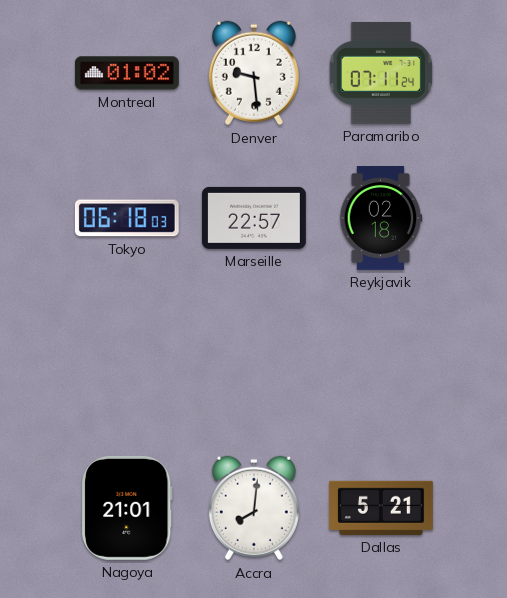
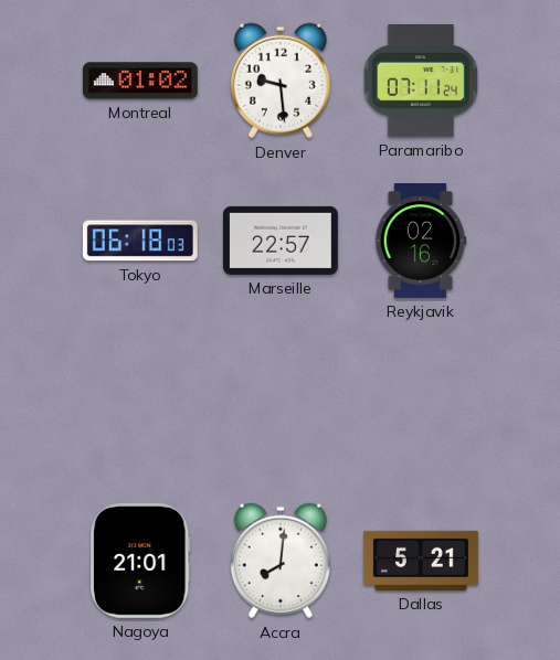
Reykjavik: 02:18 -> 02:16 (421, 242)
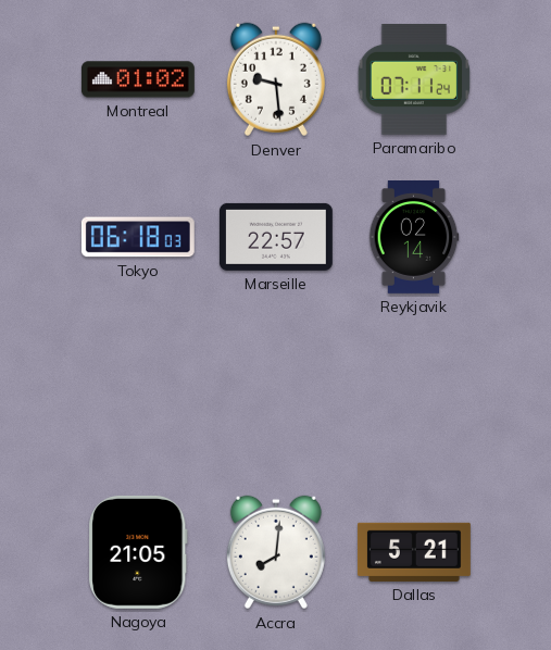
Reykjavik: 02:16 -> 02:14 (414, 238)
Nagoya: 21:01 -> 21:05 (138, 552)
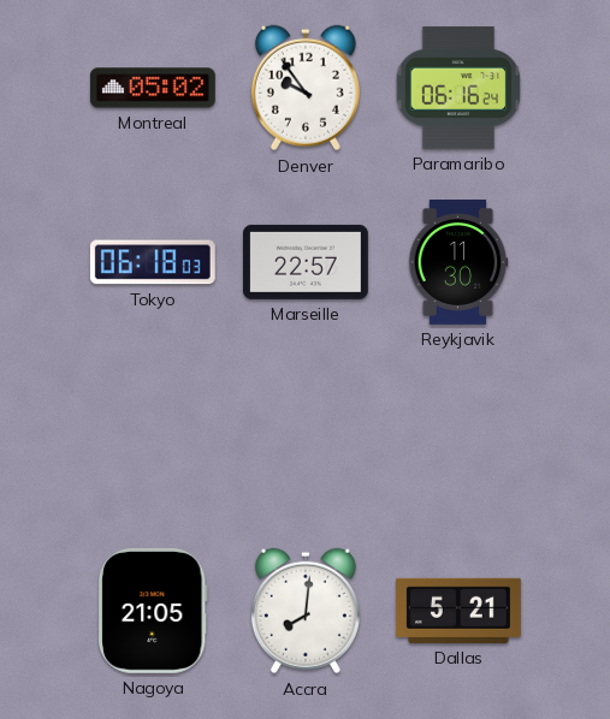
Montreal: 01:02 -> 05:02 (153, 88)
Denver: 9:29 -> 9:54 (306, 88)
Paramaribo: 07:11 -> 06:16 (458, 88)
Reykjavik: 02:14 -> 11:30 (458, 263)
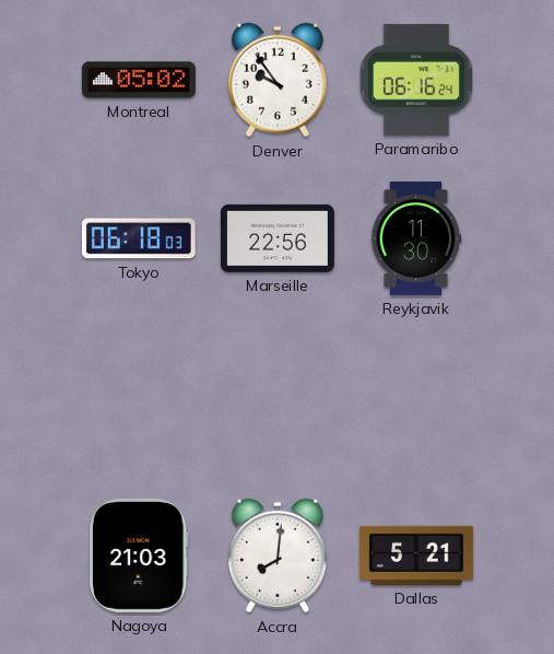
Marseille: 22:57 -> 22:56 (278, 238)
Nagoya: 21:05 -> 21:03 (139, 556)
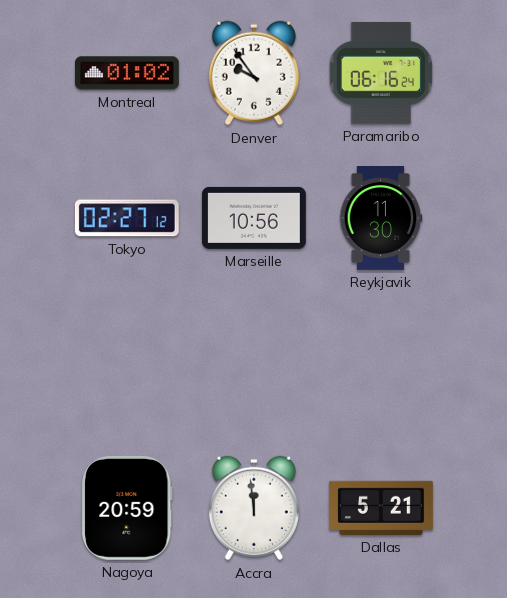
Montreal: 05:02 -> 01:02 (127, 73)
Tokyo: 06:18 -> 02:27 (127, 218)
Marseille: 22:56 -> 10:56 (254, 218)
Nagoya: 21:03 -> 20:59 (127, 508)
Accra: 8:01 -> 11:59 (254, 508)
